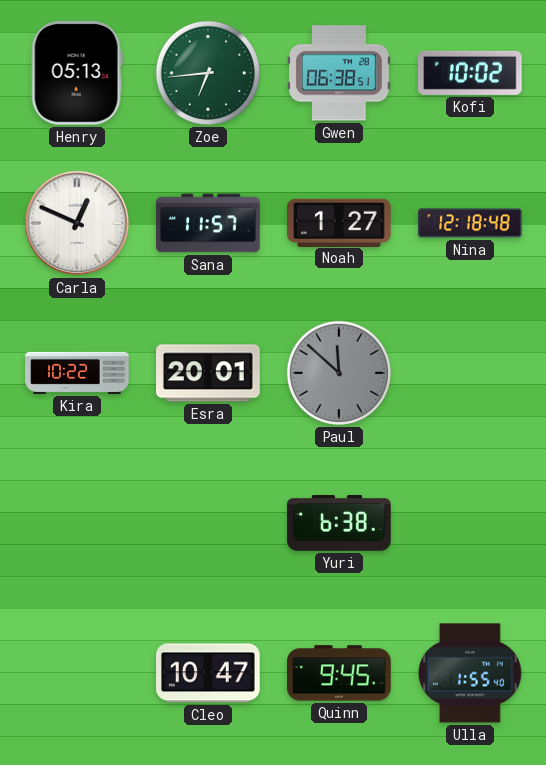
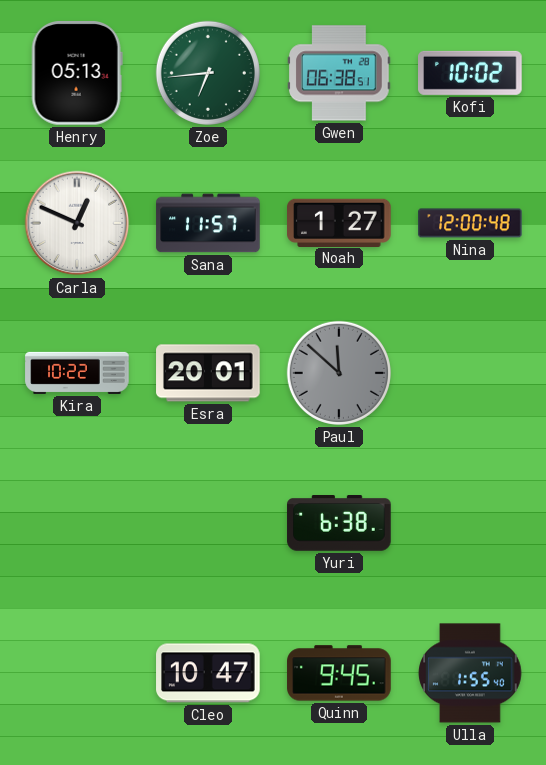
Nina: 12:18 -> 12:00 (470, 223)
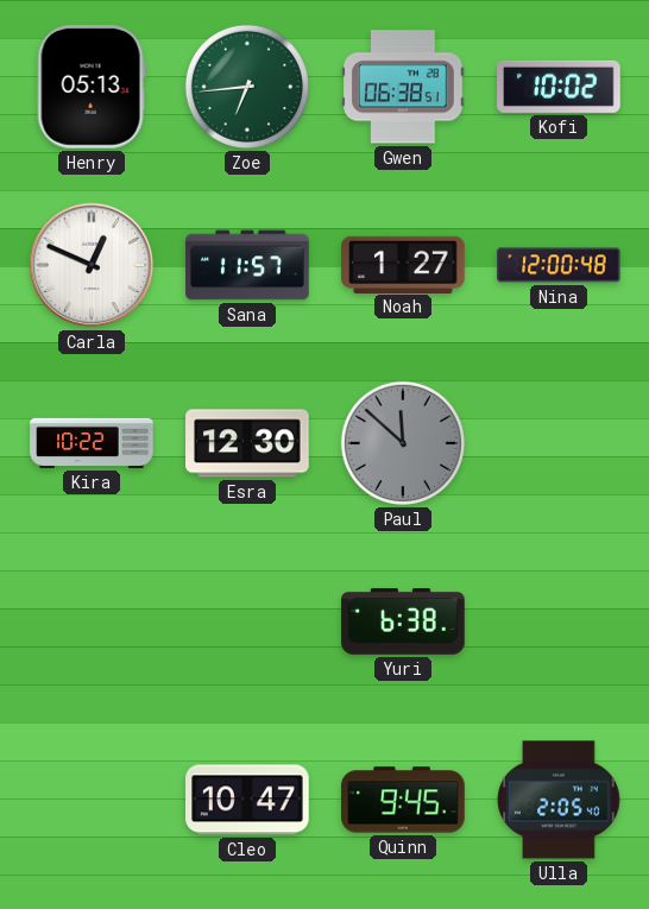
Esra: 20:01 -> 12:30 (247, 443)
Ulla: 1:55 -> 2:05 (559, 800)
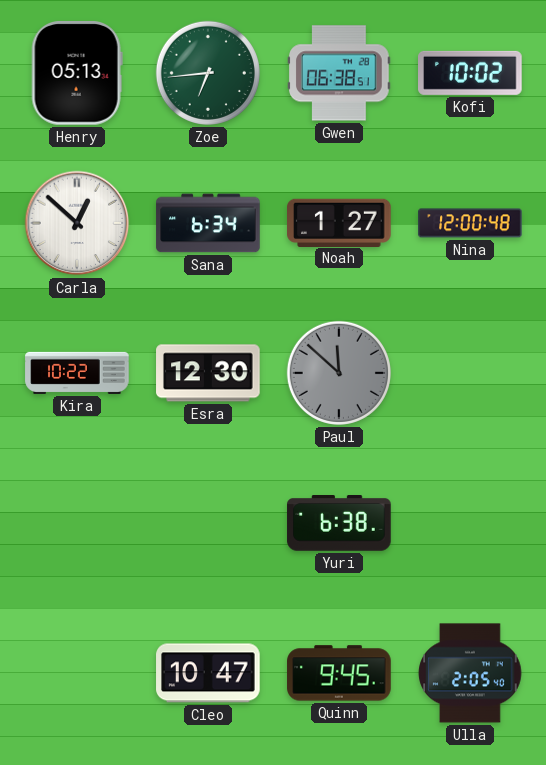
Carla: 12:49 -> 12:52 (77, 223)
Sana: 11:57 -> 6:34 (208, 223)
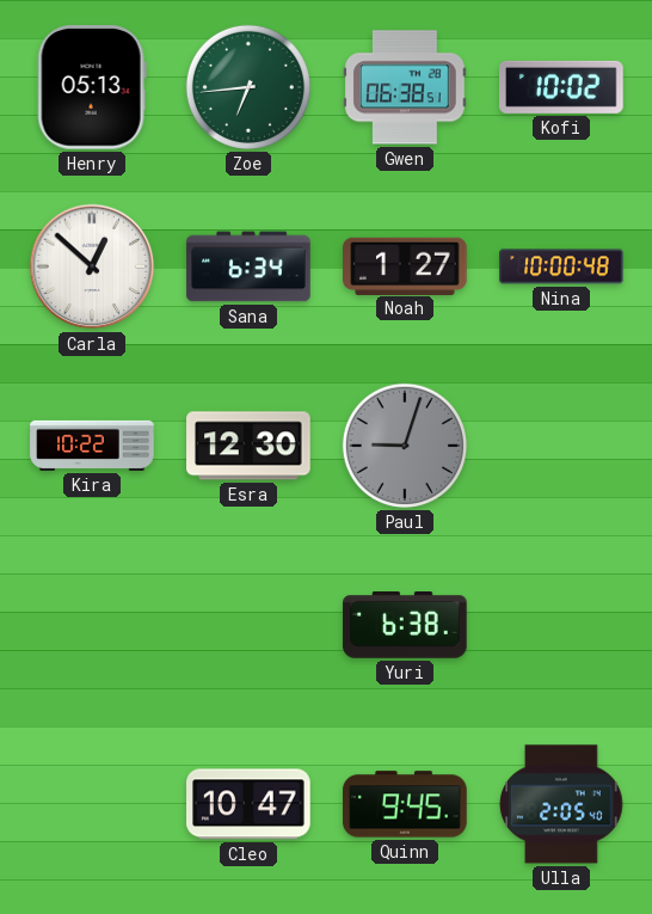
Nina: 12:00 -> 10:00 (561, 266)
Paul: 11:52 -> 9:03 (405, 446)
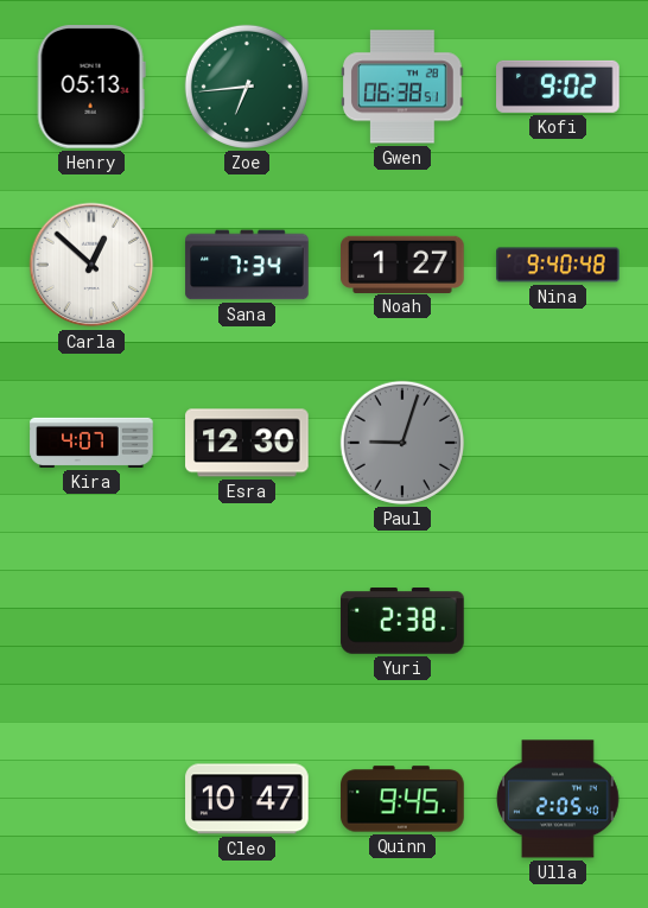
Kofi: 10:02 -> 9:02 (558, 87)
Sana: 6:34 -> 7:34 (247, 265)
Nina: 10:00 -> 9:40 (558, 265)
Kira: 10:22 -> 4:07 (91, 443)
Yuri: 6:38 -> 2:38 (402, 622)
